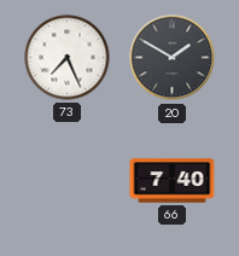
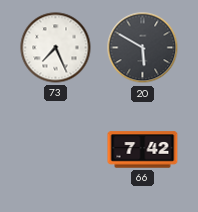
20: 1:50 -> 5:50 (143, 48)
66: 7:40 -> 7:42 (143, 150)
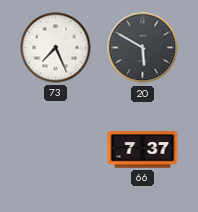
66: 7:42 -> 7:37 (143, 150)
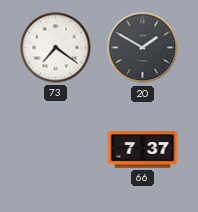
73: 7:26 -> 7:21 (56, 48)
20: 5:50 -> 1:50 (143, 48)
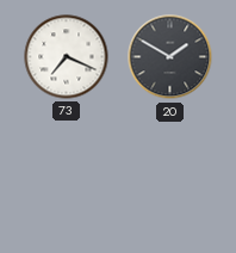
73: 7:21 -> 7:19 (67, 57)
66: 7:37 -> none (143, 150)
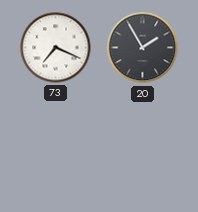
20: 1:50 -> 1:55 (143, 48)
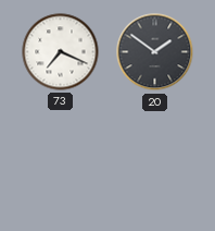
20: 1:55 -> 1:51 (155, 52)
